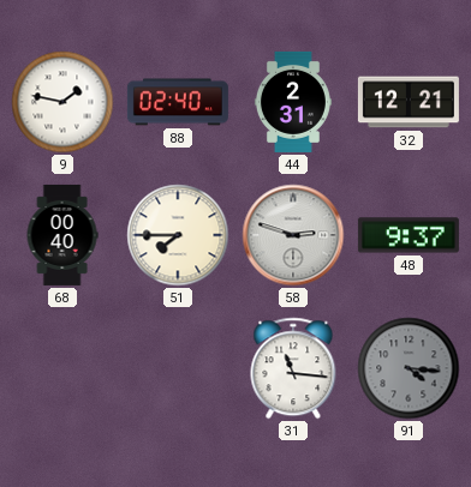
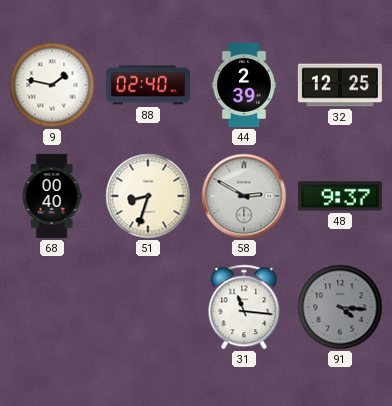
44: 2:31 -> 2:39 (244, 85)
32: 12:21 -> 12:25 (340, 85)
51: 7:45 -> 8:33 (148, 196)
58: 2:48 -> 2:50 (244, 196)
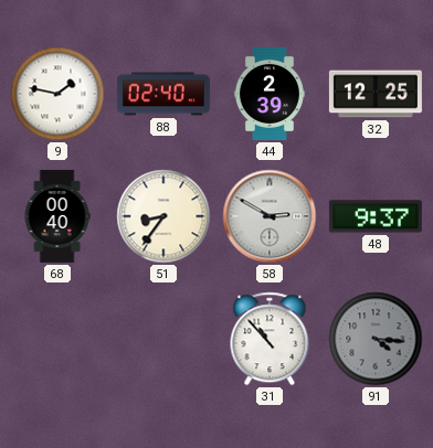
51: 8:33 -> 8:36 (163, 216)
31: 11:16 -> 10:53 (270, 339)
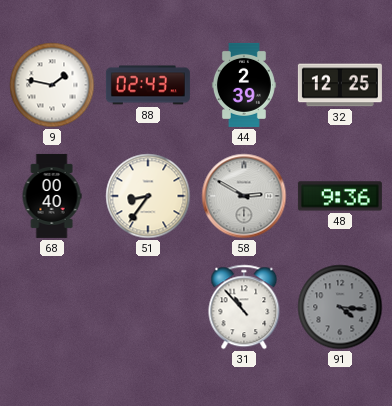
88: 02:40 -> 02:43 (148, 85)
48: 9:37 -> 9:36 (340, 196)
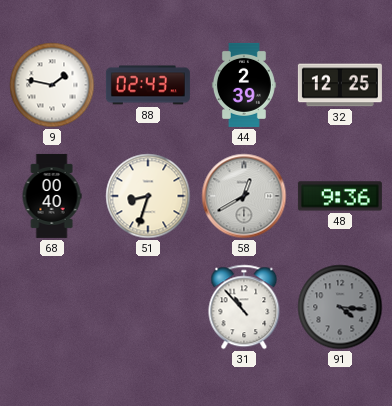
51: 8:36 -> 8:33 (148, 196)
58: 2:50 -> 12:40 (244, 196)
